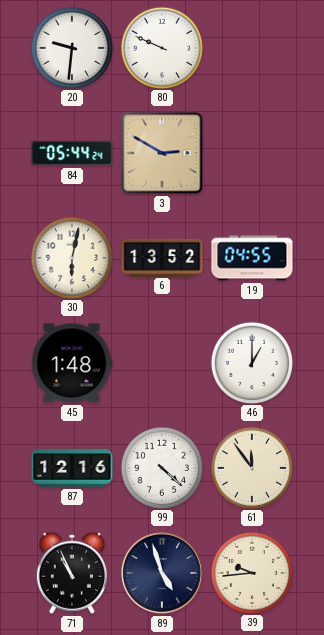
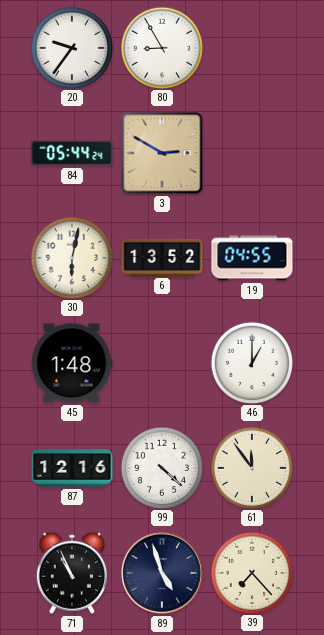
20: 9:31 -> 9:36 (71, 47)
80: 9:49 -> 8:55 (161, 47)
39: 9:44 -> 7:23 (251, 572)
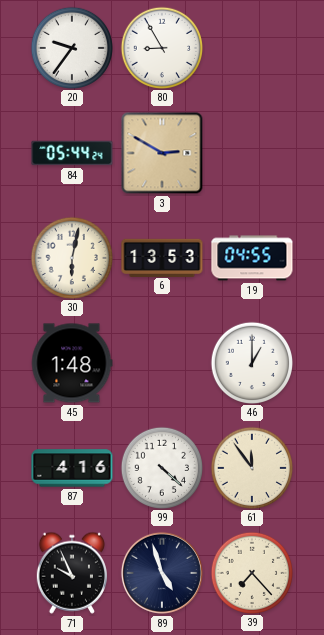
6: 13:52 -> 13:53 (162, 257)
87: 12:16 -> 4:16 (72, 468)
71: 10:56 -> 9:56 (72, 573)
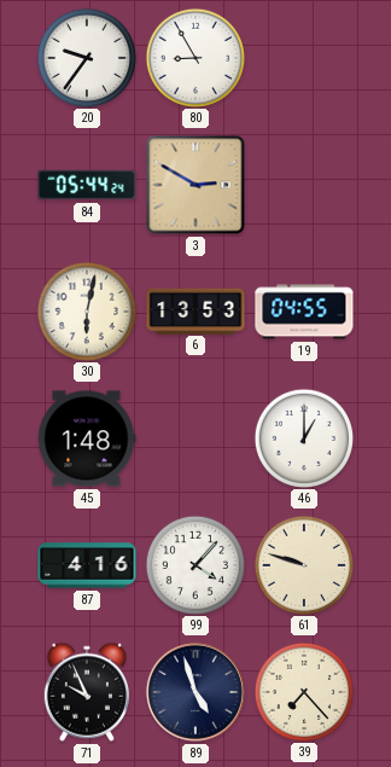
99: 4:22 -> 4:07 (194, 564)
61: 11:54 -> 9:48 (303, 564)
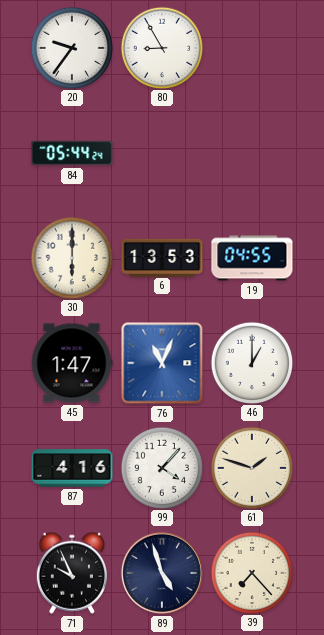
3: 2:50 -> none (195, 185)
30: 6:02 -> 6:00 (71, 257)
45: 1:48 -> 1:47 (72, 363)
76: none -> 11:04 (162, 363)
61: 9:48 -> 1:48 (251, 467)
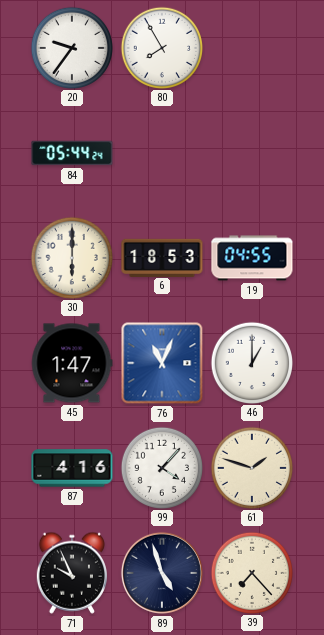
80: 8:55 -> 7:55 (161, 47)
6: 13:53 -> 18:53 (162, 257)
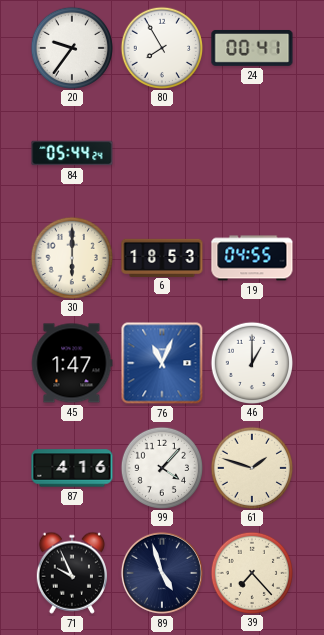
24: none -> 00:41 (252, 48)
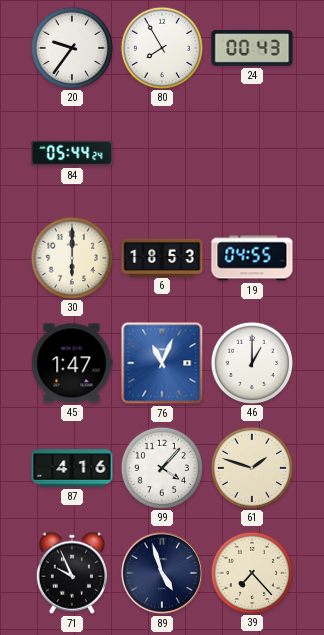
24: 00:41 -> 00:43 (252, 48)
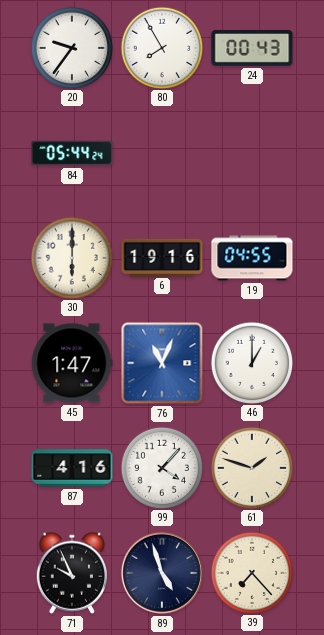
6: 18:53 -> 19:16 (162, 257)
